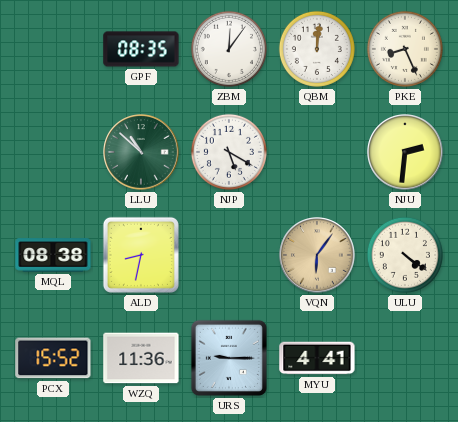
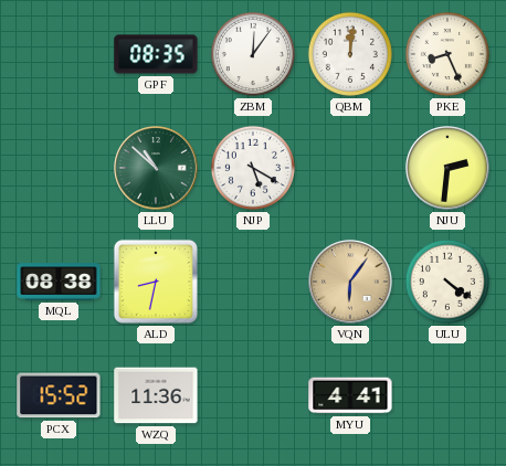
URS: 9:15 -> none (229, 358)
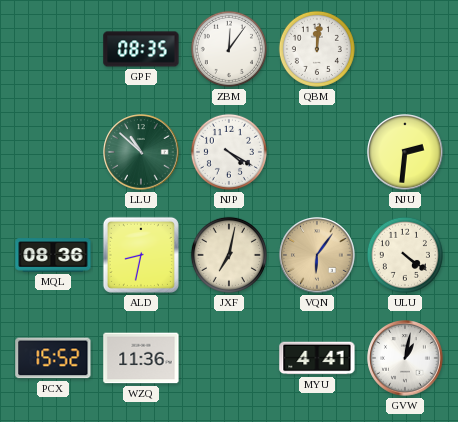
PKE: 8:26 -> none (447, 54)
NJP: 5:20 -> 4:20 (229, 152)
MQL: 08:38 -> 08:36 (53, 255)
JXF: none -> 7:02 (229, 255)
GVW: none -> 1:02 (405, 358)
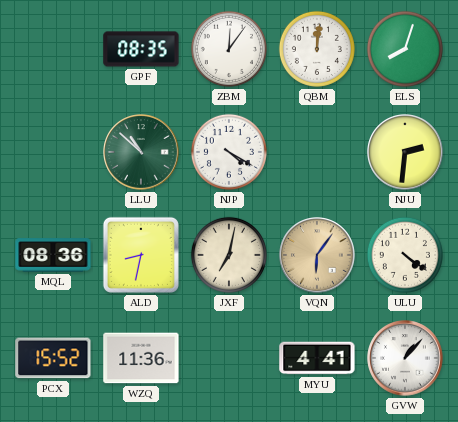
ELS: none -> 8:03 (405, 49)
GVW: 1:02 -> 1:07 (405, 358)
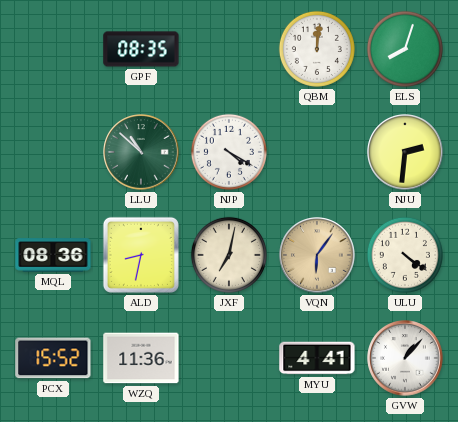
ZBM: 12:06 -> none (229, 49)
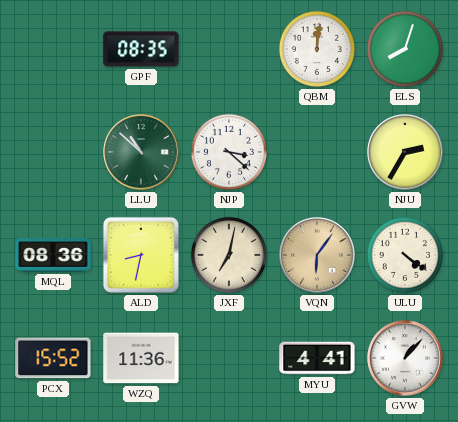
NJP: 4:20 -> 3:22 (229, 152)
NJU: 2:31 -> 2:35 (405, 152)
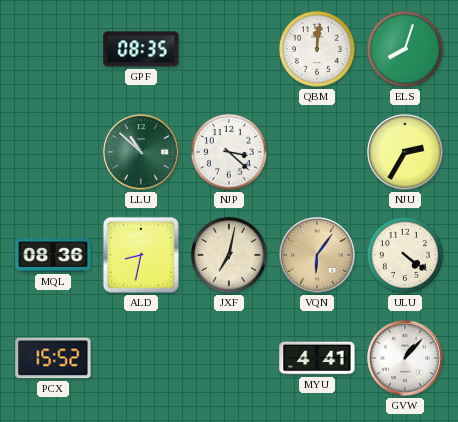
WZQ: 11:36 -> none (141, 358)
